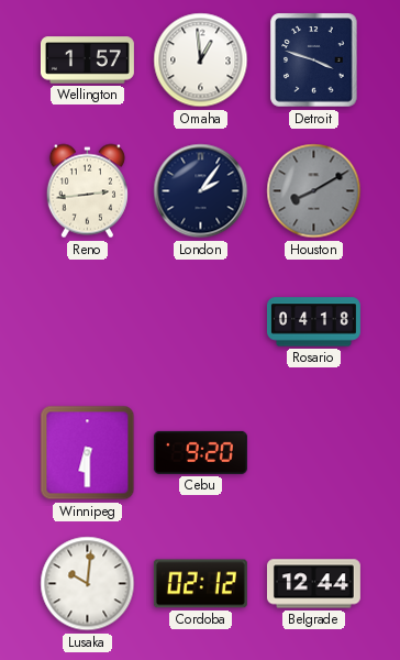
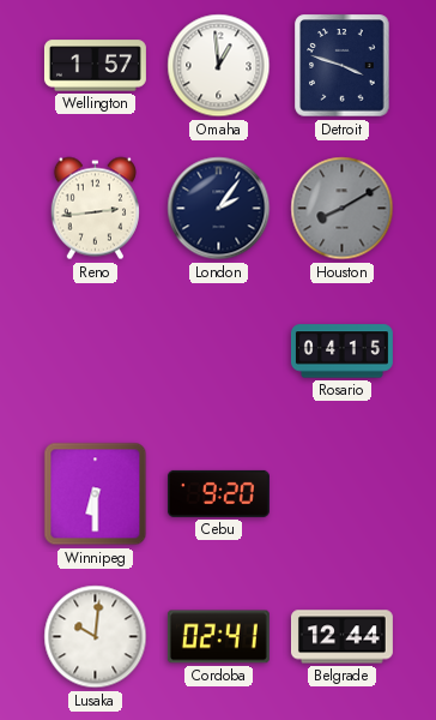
Rosario: 04:18 -> 04:15 (341, 352)
Cordoba: 02:12 -> 02:41 (218, 637)
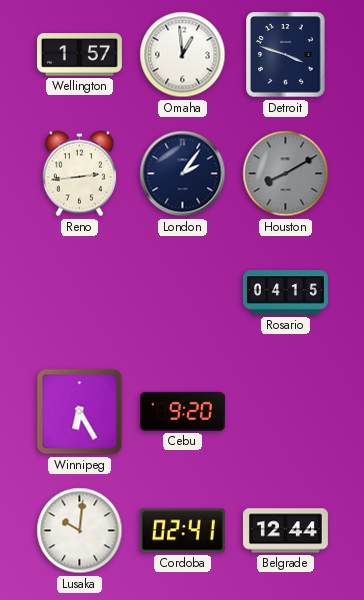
Winnipeg: 6:30 -> 6:25 (80, 412)
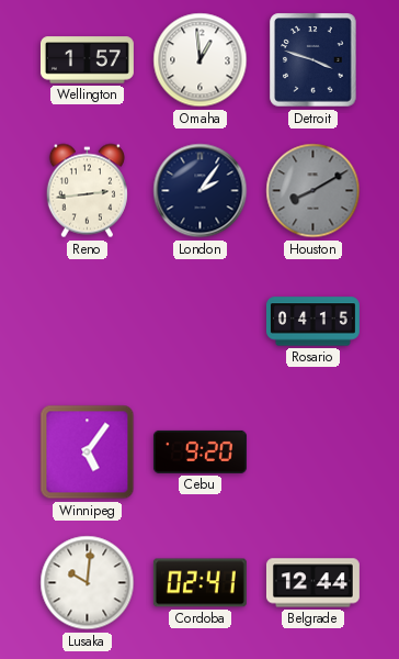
Winnipeg: 6:25 -> 5:06 (88, 453)
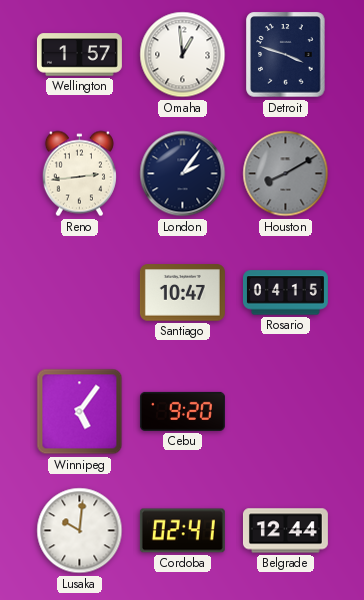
Santiago: none -> 10:47 (182, 293)
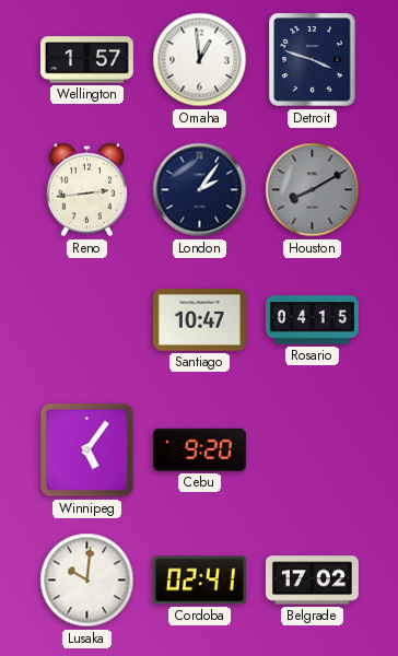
Belgrade: 12:44 -> 17:02 (312, 581)
